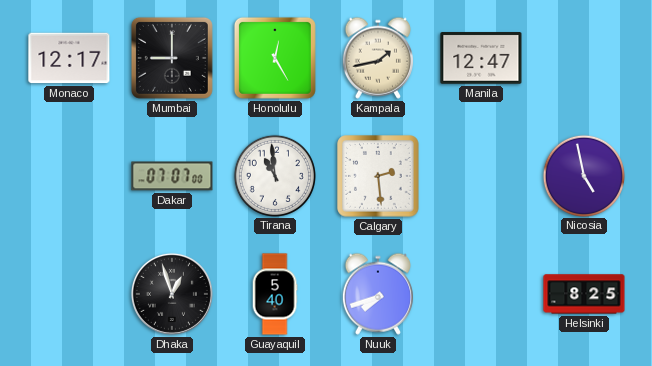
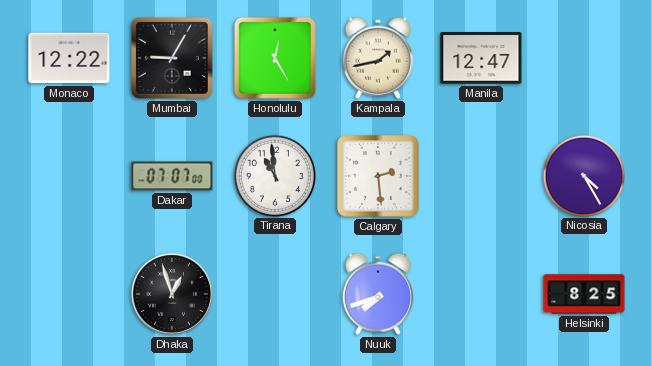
Monaco: 12:17 -> 12:22 (69, 58)
Mumbai: 9:00 -> 9:05 (172, 58)
Nicosia: 4:58 -> 4:25 (583, 175)
Guayaquil: 5:40 -> none (275, 294)
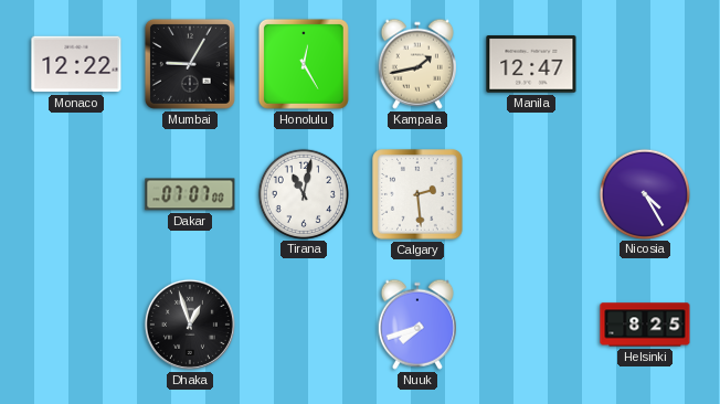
Tirana: 10:59 -> 11:02 (303, 193)
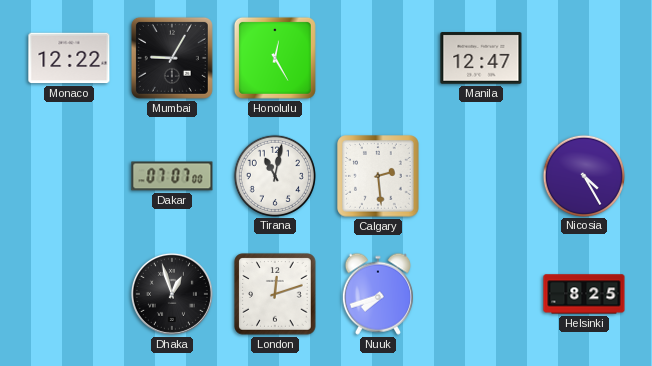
Kampala: 1:43 -> none (417, 64)
London: none -> 12:12 (275, 294)
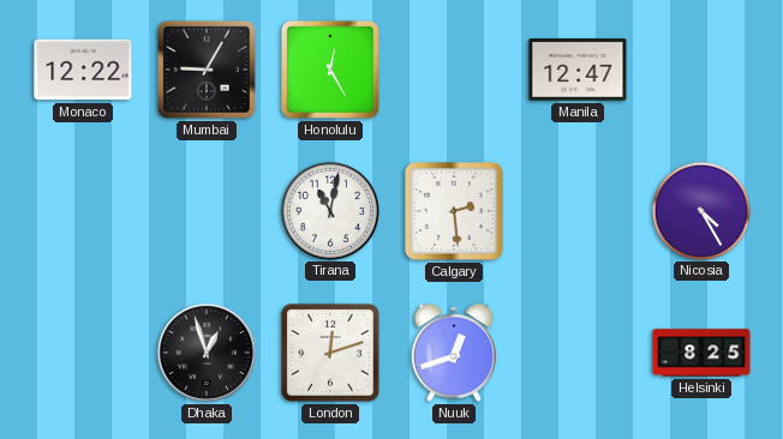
Dakar: 07:07 -> none (172, 176)
Nuuk: 7:42 -> 12:42 (454, 353)
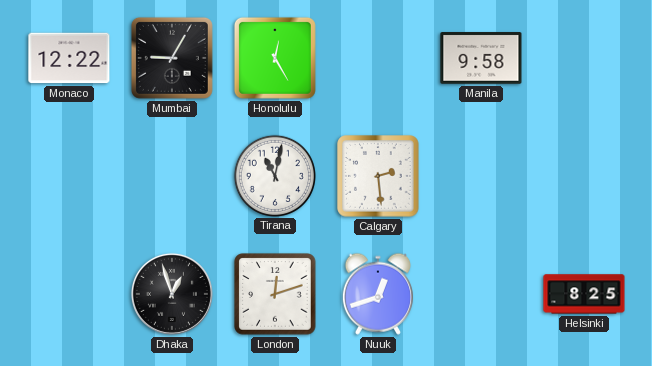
Manila: 12:47 -> 9:58 (481, 58)
Nicosia: 4:25 -> none (700, 210)
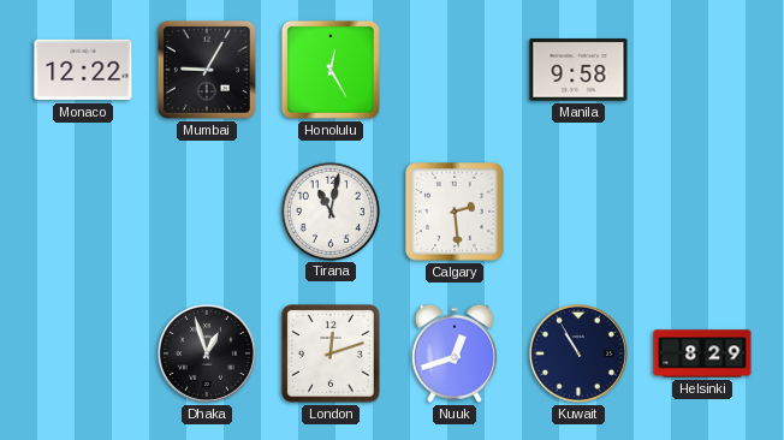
Kuwait: none -> 10:55 (578, 353)
Helsinki: 8:25 -> 8:29 (702, 353)
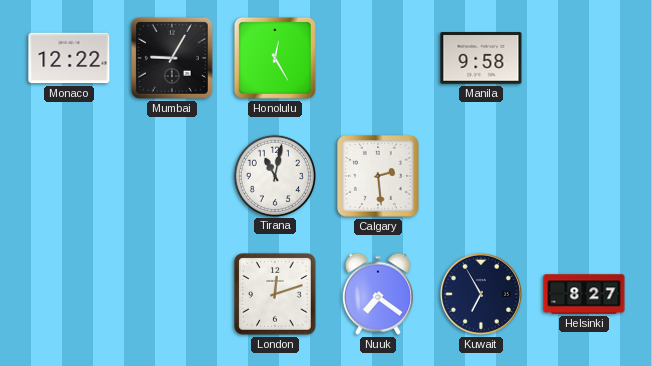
Dhaka: 12:57 -> none (207, 353)
Nuuk: 12:42 -> 7:21 (378, 294)
Kuwait: 10:55 -> 6:55 (481, 294)
Helsinki: 8:29 -> 8:27 (584, 294)
